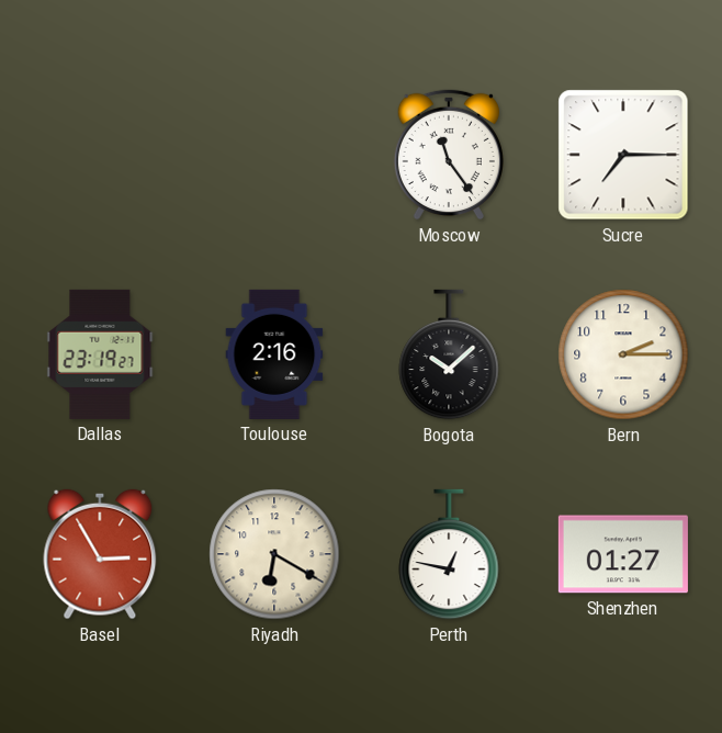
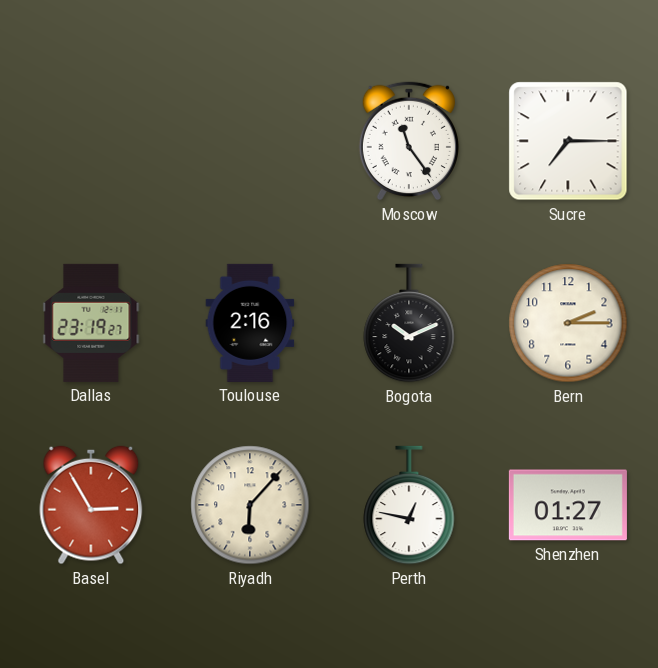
Bogota: 10:08 -> 10:11 (409, 323)
Riyadh: 6:20 -> 6:07 (250, 505)
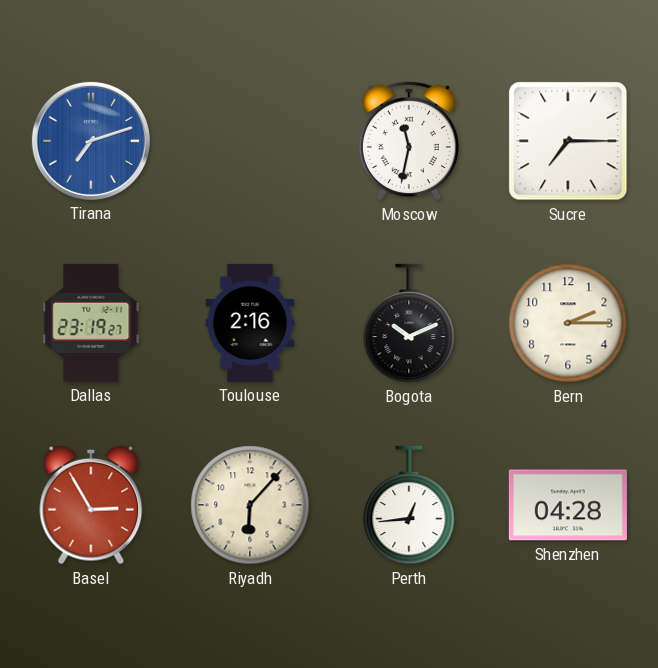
Tirana: none -> 7:12 (91, 141)
Moscow: 11:24 -> 11:32 (409, 141)
Perth: 12:47 -> 12:44 (409, 505)
Shenzhen: 01:27 -> 04:28 (568, 505)
